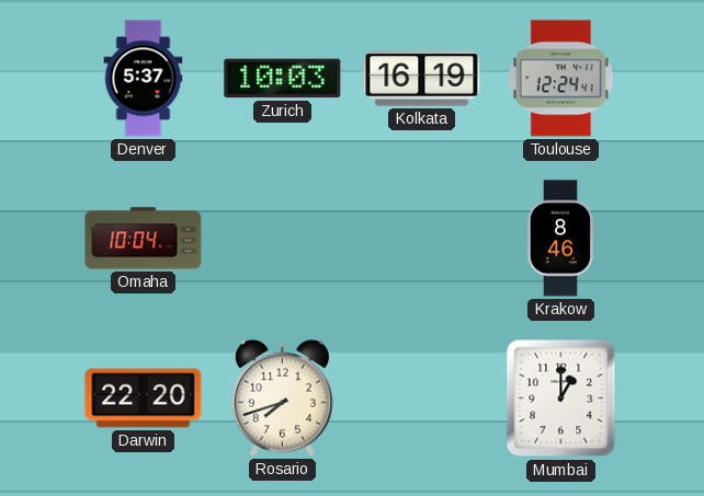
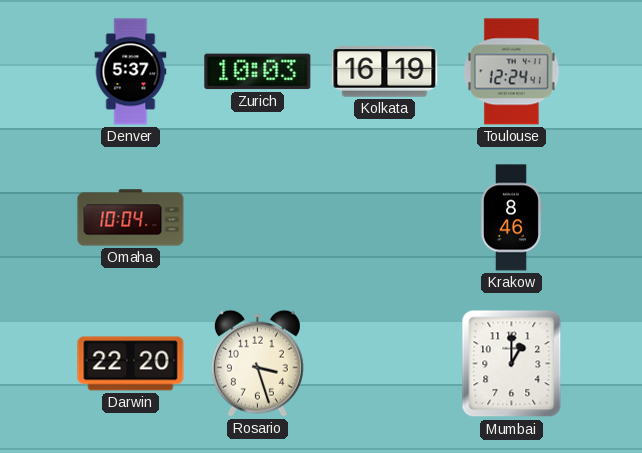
Rosario: 7:42 -> 3:27 (257, 363)
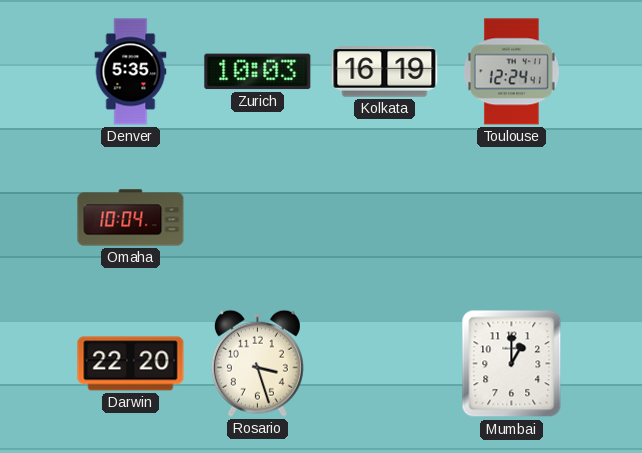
Denver: 5:37 -> 5:35 (131, 72)
Krakow: 8:46 -> none (511, 218)
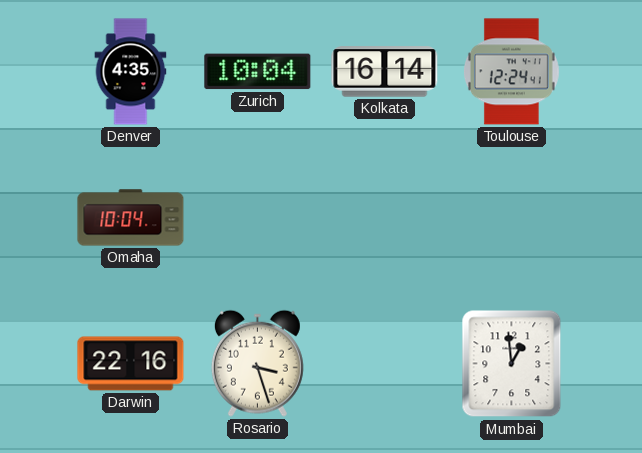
Denver: 5:35 -> 4:35 (131, 72)
Zurich: 10:03 -> 10:04 (258, 72)
Kolkata: 16:19 -> 16:14 (385, 72)
Darwin: 22:20 -> 22:16 (131, 364)
Mumbai: 1:00 -> 12:59 (512, 364)
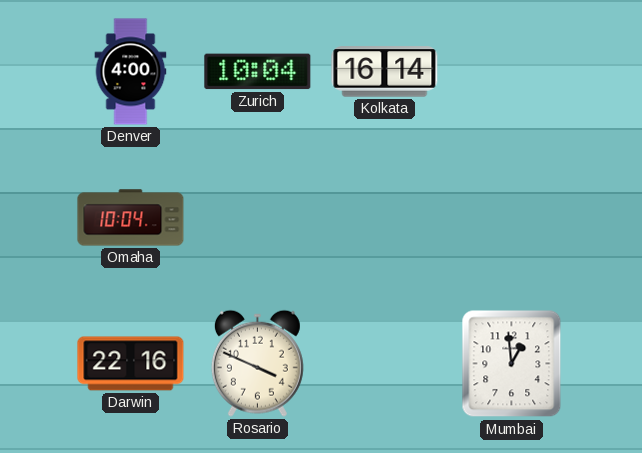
Denver: 4:35 -> 4:00 (131, 72)
Toulouse: 12:24 -> none (511, 72)
Rosario: 3:27 -> 3:49 (257, 363)
